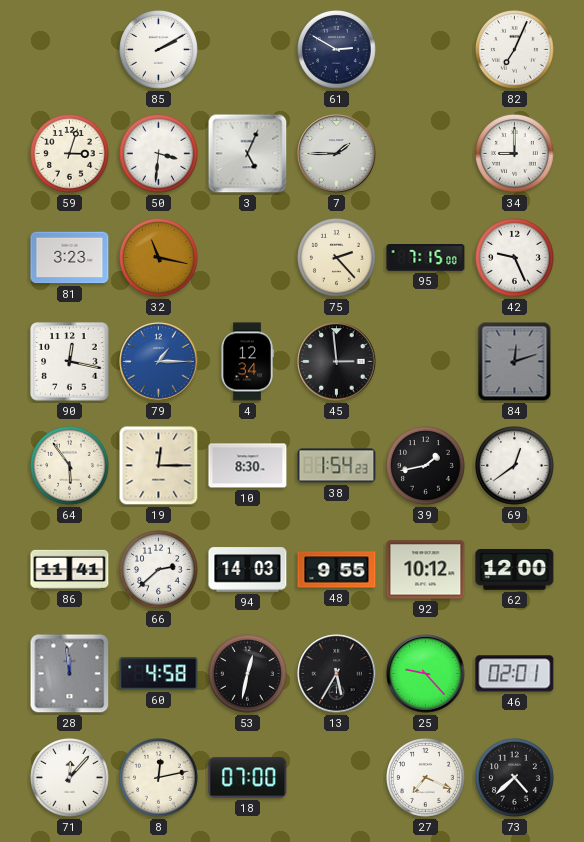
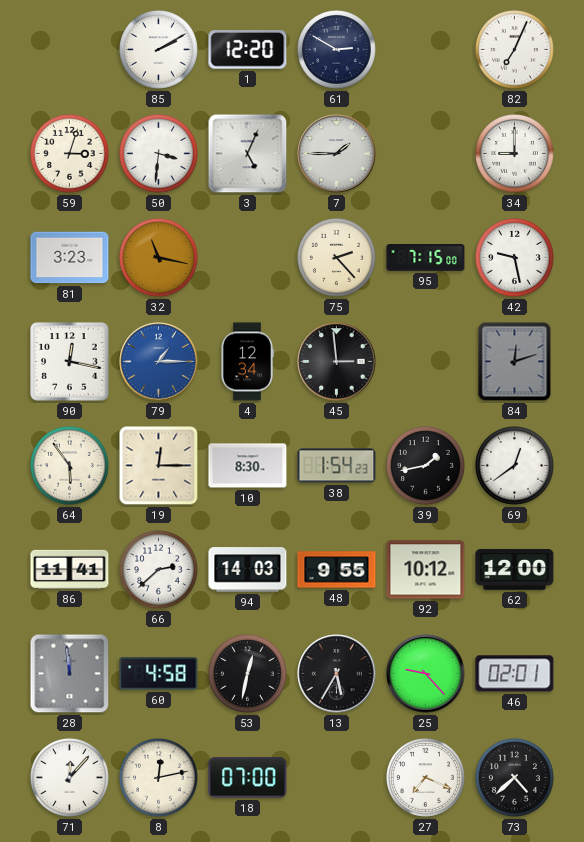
1: none -> 12:20 (248, 50)
42: 9:26 -> 9:28 (515, 258)
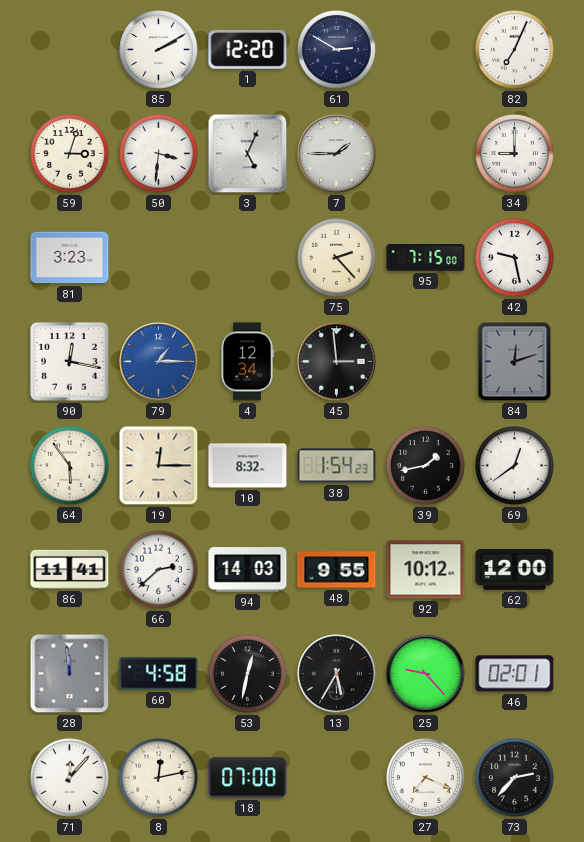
32: 11:17 -> none (159, 258)
10: 8:30 -> 8:32 (248, 466)
73: 4:38 -> 2:37 (515, 778)
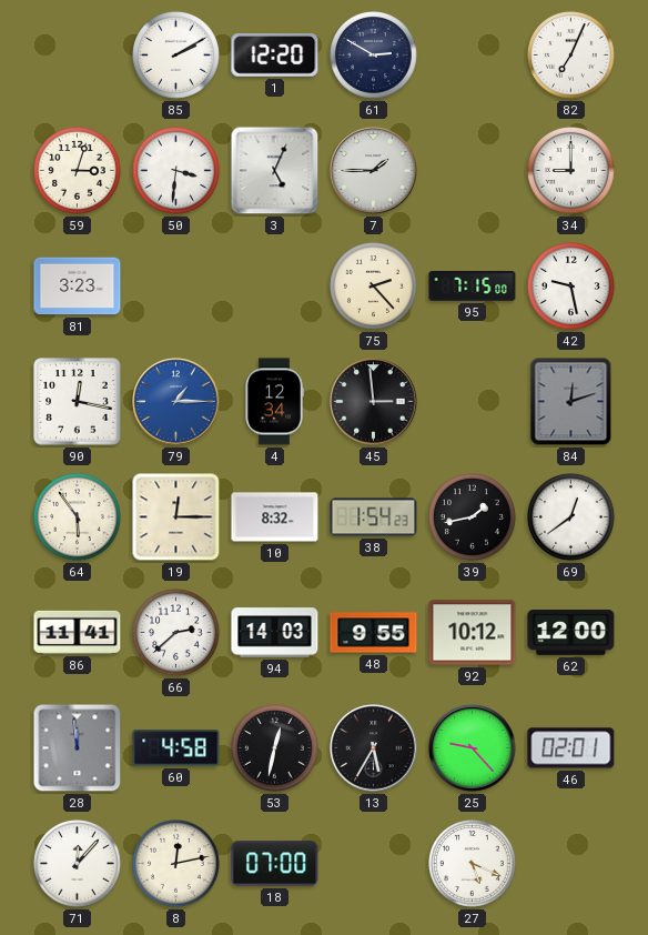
27: 7:19 -> 5:19 (473, 864)
73: 2:37 -> none (515, 778)
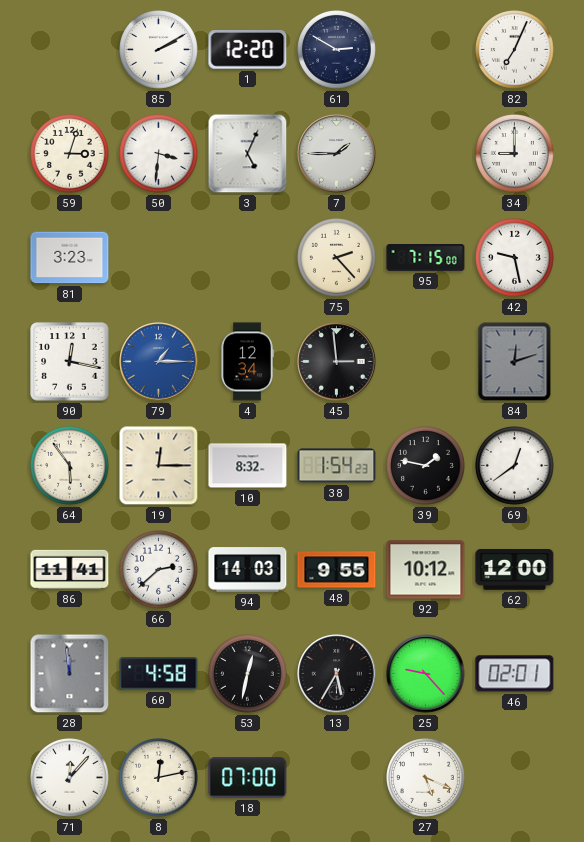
39: 1:43 -> 1:47 (426, 466)
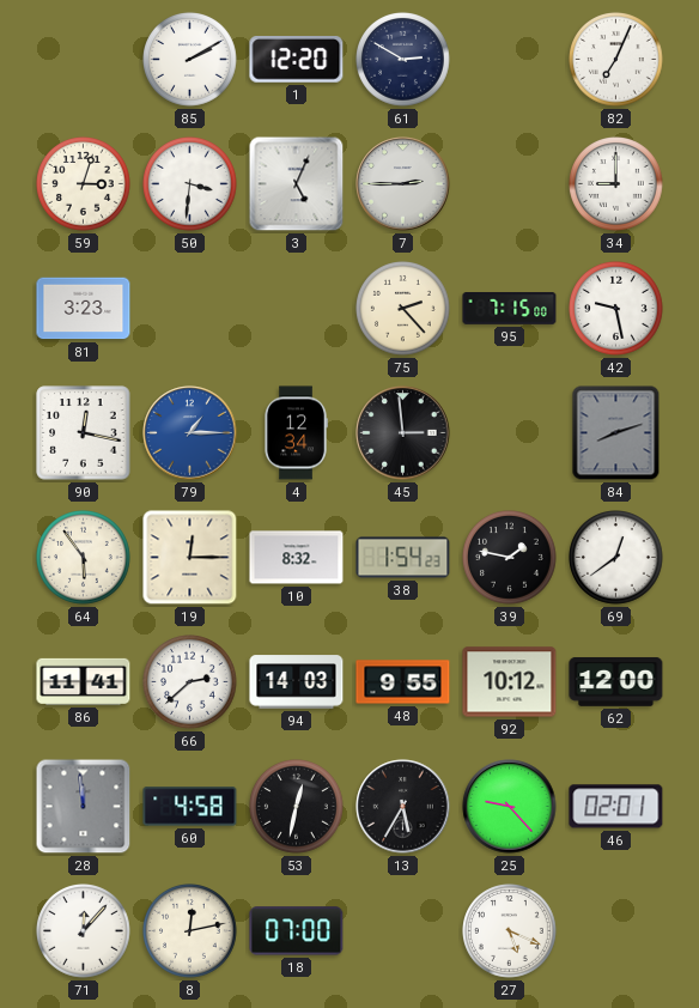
7: 1:45 -> 2:45 (403, 184)
84: 12:12 -> 8:12 (616, 433)
